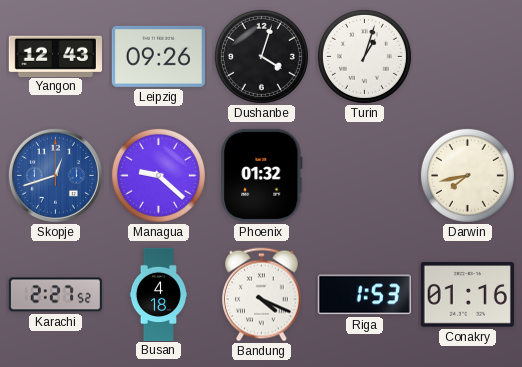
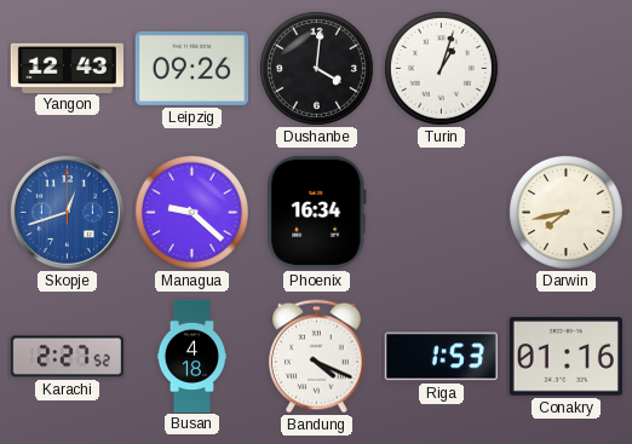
Dushanbe: 4:03 -> 4:01 (316, 68)
Phoenix: 01:32 -> 16:34 (317, 212)
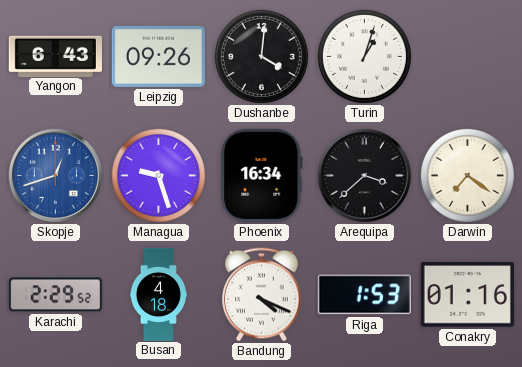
Yangon: 12:43 -> 6:43 (55, 56)
Managua: 9:22 -> 9:27 (158, 175)
Arequipa: none -> 3:38 (364, 175)
Darwin: 7:43 -> 7:21 (467, 175)
Karachi: 2:27 -> 2:29 (55, 295)
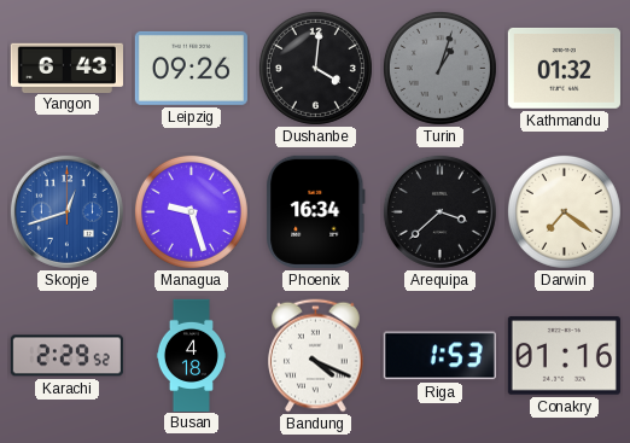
Turin dial: white -> grey (439, 68)
Kathmandu: none -> 01:32 (564, 69)
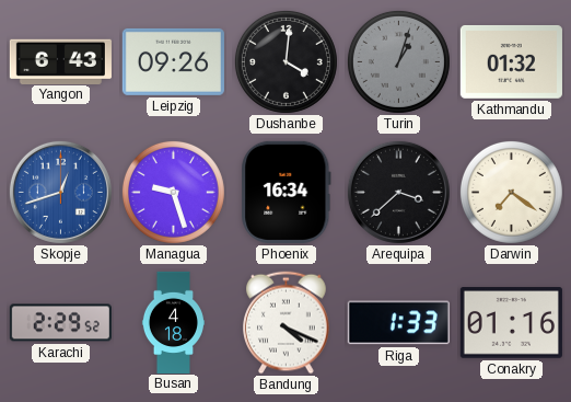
Riga: 1:53 -> 1:33 (398, 323)
